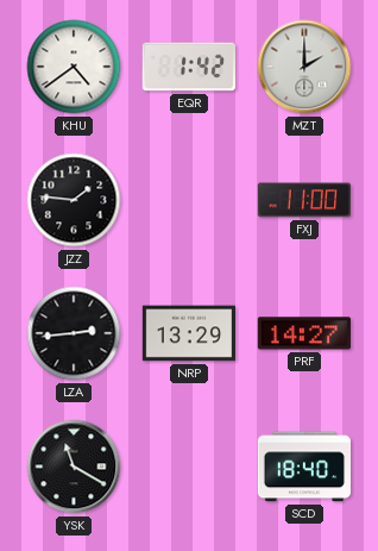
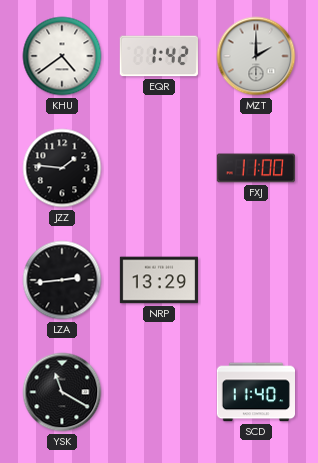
PRF: 14:27 -> none (304, 333)
SCD: 18:40 -> 11:40 (255, 392)
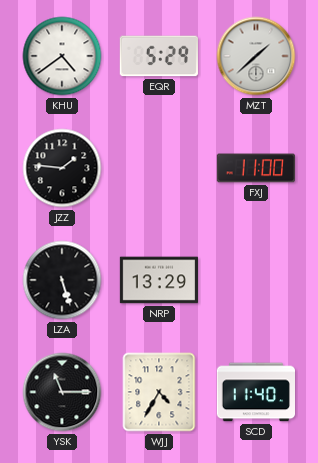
EQR: 1:42 -> 5:29 (159, 56)
MZT: 2:00 -> 1:38 (256, 56)
LZA: 2:44 -> 5:27 (62, 280)
YSK: 11:20 -> 11:15 (62, 392)
WJJ: none -> 4:35 (159, 392)
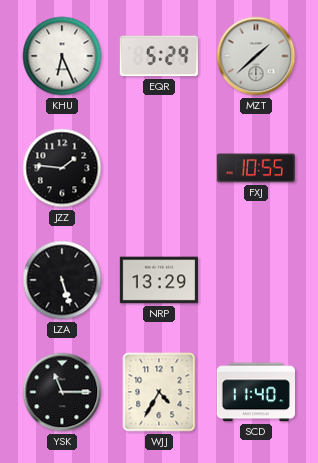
KHU: 4:39 -> 6:26 (62, 56)
FXJ: 11:00 -> 10:55 (255, 168)
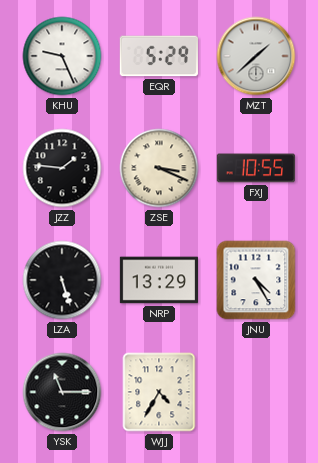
KHU: 6:26 -> 9:26 (62, 56)
ZSE: none -> 3:19 (159, 168)
JNU: none -> 4:25 (256, 280)
SCD: 11:40 -> none (255, 392)
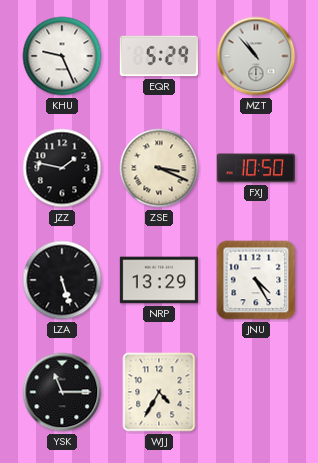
MZT: 1:38 -> 10:53 (256, 56)
JZZ: 1:46 -> 1:47 (62, 168)
FXJ: 10:55 -> 10:50 (255, 168)
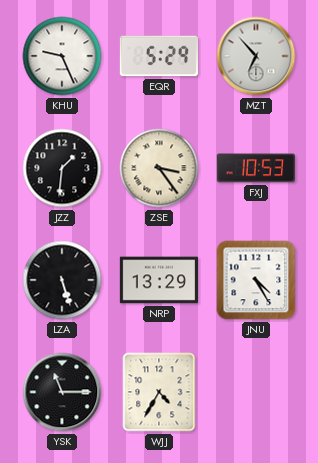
MZT: 10:53 -> 6:53 (256, 56)
JZZ: 1:47 -> 1:31 (62, 168)
ZSE: 3:19 -> 3:24 (159, 168)
FXJ: 10:50 -> 10:53 (255, 168)
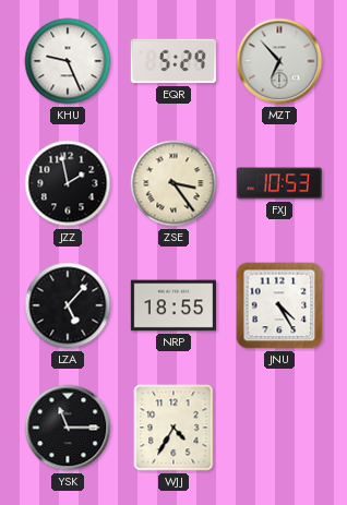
JZZ: 1:31 -> 1:58 (68, 183)
LZA: 5:27 -> 5:07 (68, 305)
NRP: 13:29 -> 18:55 (172, 305)
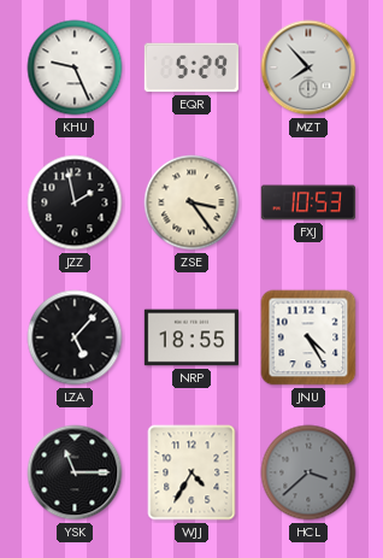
MZT: 6:53 -> 7:53 (308, 67)
HCL: none -> 3:38 (308, 472)
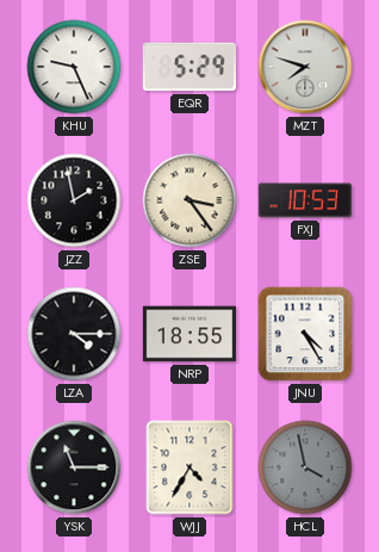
MZT: 7:53 -> 7:48 (305, 67)
LZA: 5:07 -> 4:15 (74, 334)
HCL: 3:38 -> 3:58 (305, 467)
